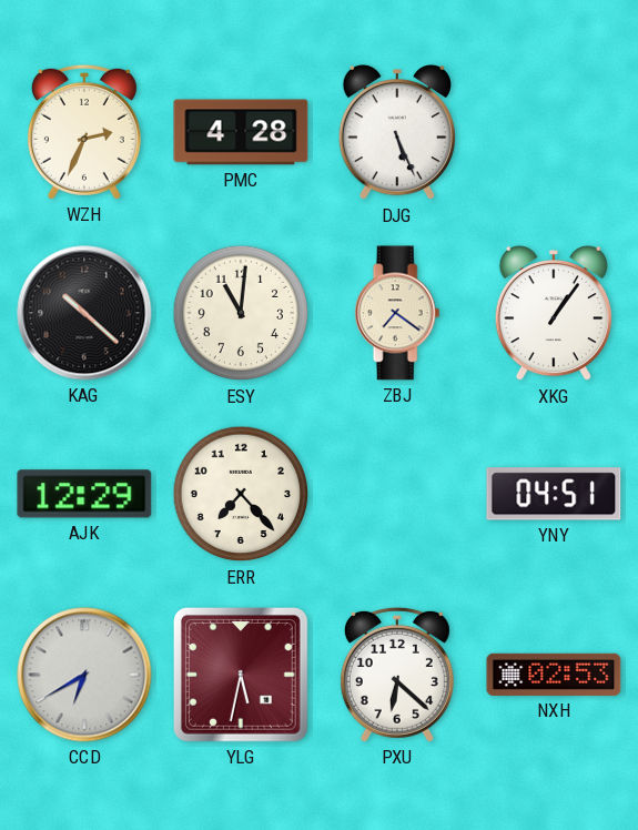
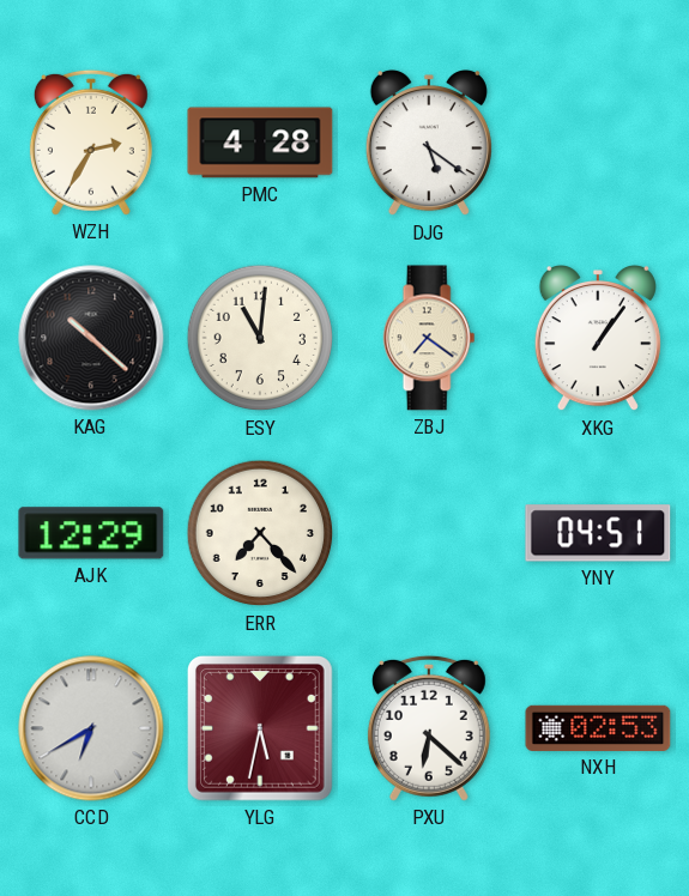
WZH: 2:34 -> 2:35 (91, 143)
DJG: 5:26 -> 5:21 (429, 144)
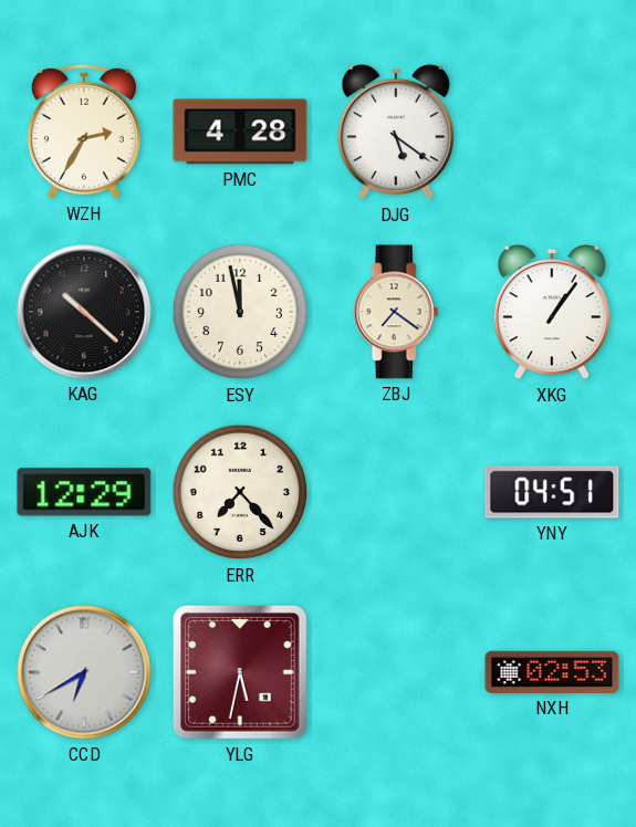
ESY: 11:01 -> 11:58 (240, 312)
PXU: 6:22 -> none (429, 728)
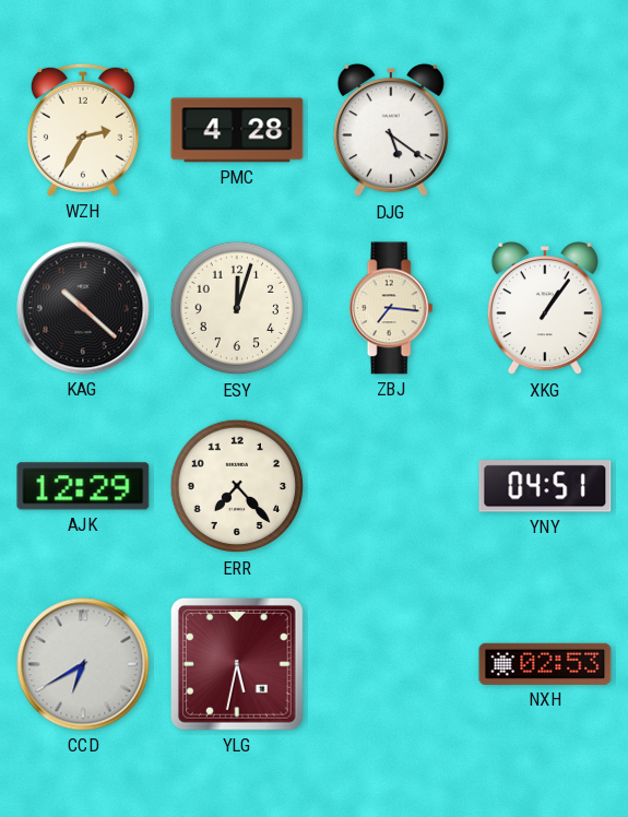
ESY: 11:58 -> 12:03 (237, 308)
ZBJ: 7:21 -> 7:16 (391, 308)
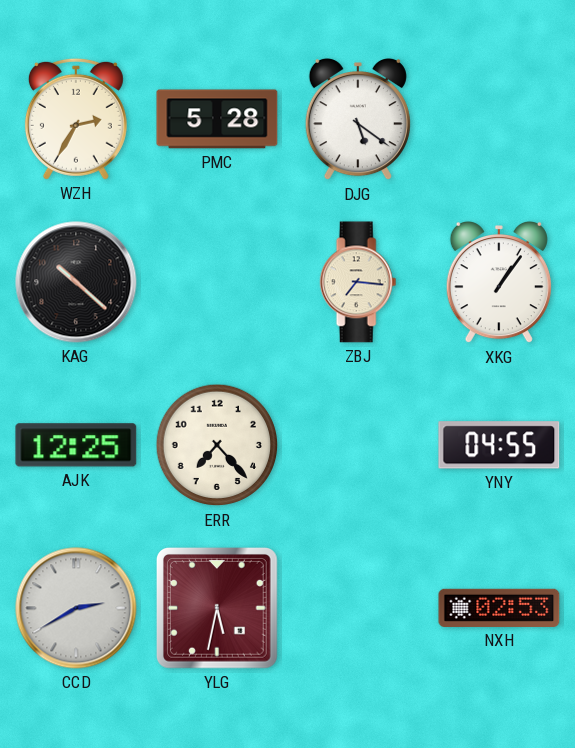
PMC: 4:28 -> 5:28 (217, 119)
ESY: 12:03 -> none (237, 308)
AJK: 12:29 -> 12:25 (76, 445)
YNY: 04:51 -> 04:55 (499, 445)
CCD: 6:40 -> 2:40 (76, 608)
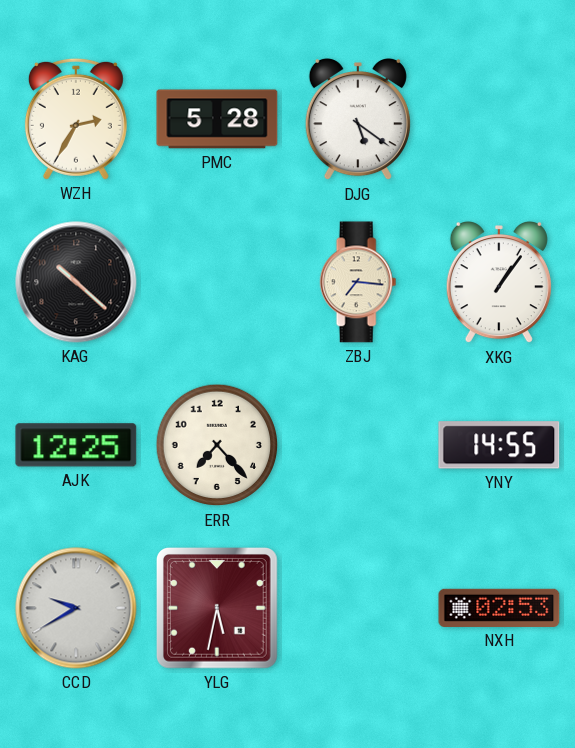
YNY: 04:55 -> 14:55 (499, 445)
CCD: 2:40 -> 9:40 (76, 608)
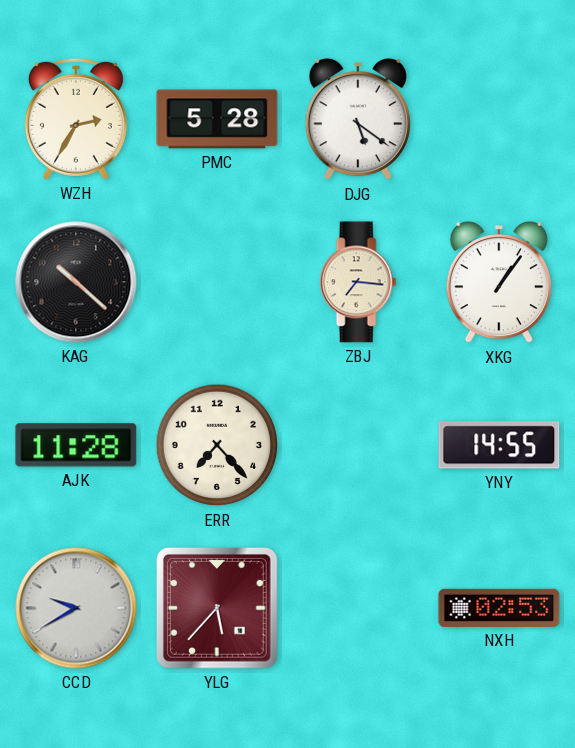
AJK: 12:25 -> 11:28 (76, 445)
YLG: 5:32 -> 5:37 (218, 609)
